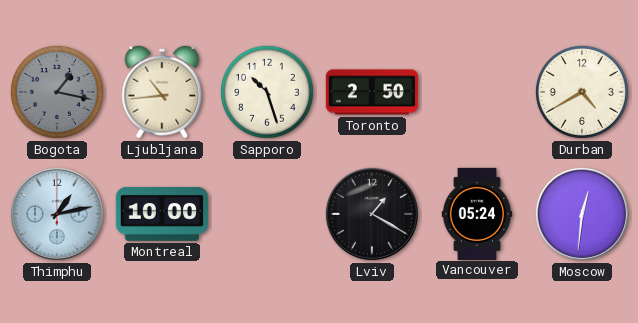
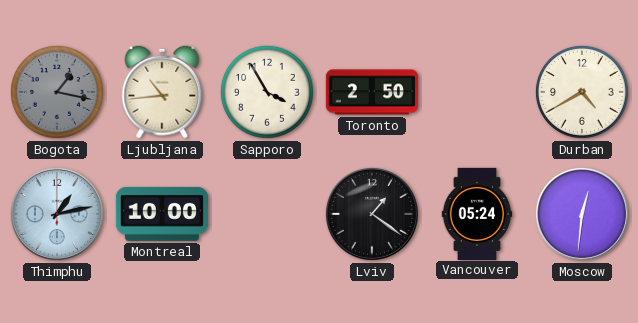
Sapporo: 10:27 -> 3:55 (267, 92)
Lviv: 1:20 -> 1:21 (372, 214)
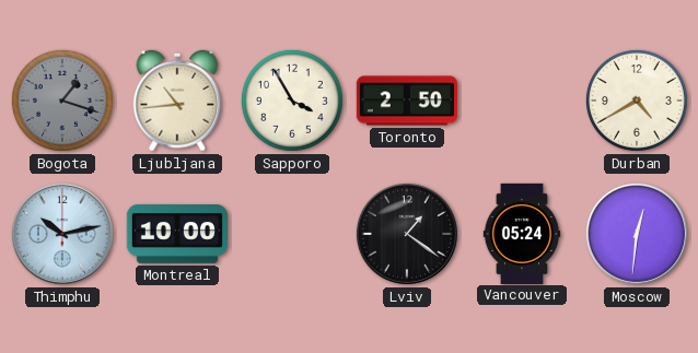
Bogota: 1:17 -> 1:18 (62, 101)
Thimphu: 1:13 -> 10:13 (62, 234)
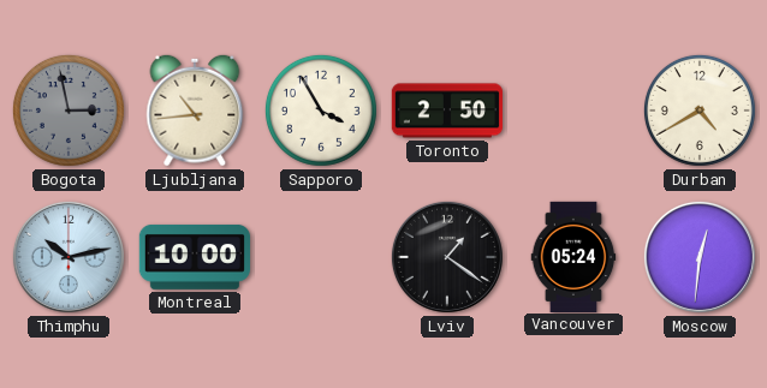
Bogota: 1:18 -> 2:58 (69, 111)
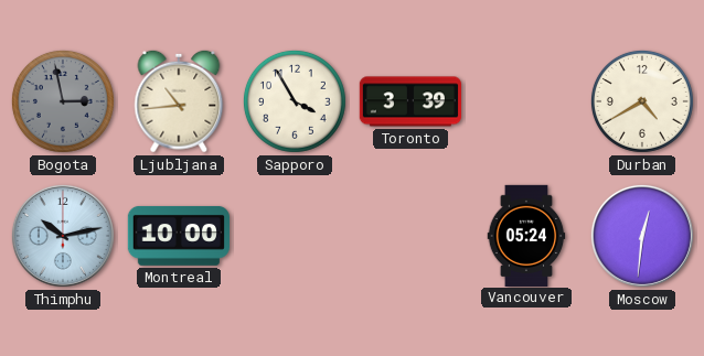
Toronto: 2:50 -> 3:39 (409, 101)
Lviv: 1:21 -> none (447, 257)
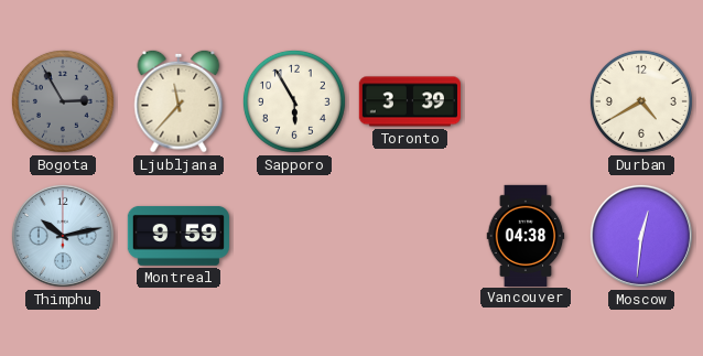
Bogota: 2:58 -> 2:55 (63, 101)
Ljubljana: 10:44 -> 11:37 (179, 101)
Sapporo: 3:55 -> 5:55 (294, 101)
Montreal: 10:00 -> 9:59 (179, 236)
Vancouver: 05:24 -> 04:38 (526, 235)
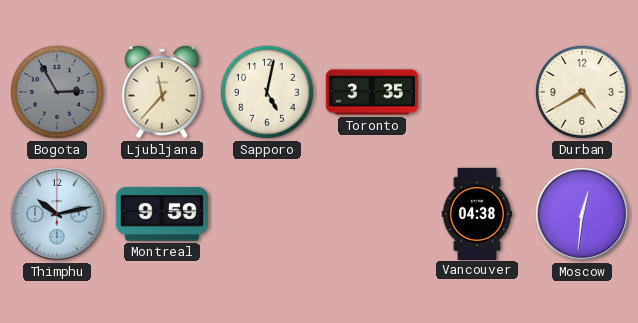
Sapporo: 5:55 -> 5:02 (267, 92)
Toronto: 3:39 -> 3:35 (371, 92)
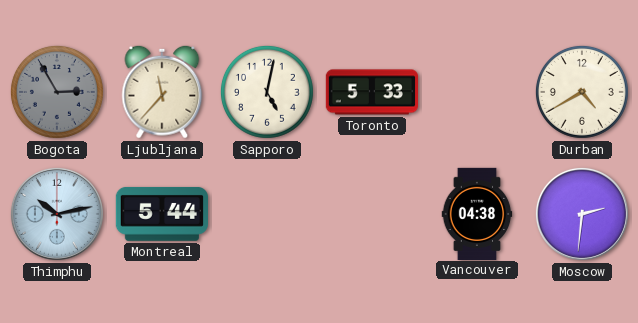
Toronto: 3:35 -> 5:33 (371, 92)
Montreal: 9:59 -> 5:44 (162, 214)
Moscow: 12:31 -> 2:31 (582, 214)
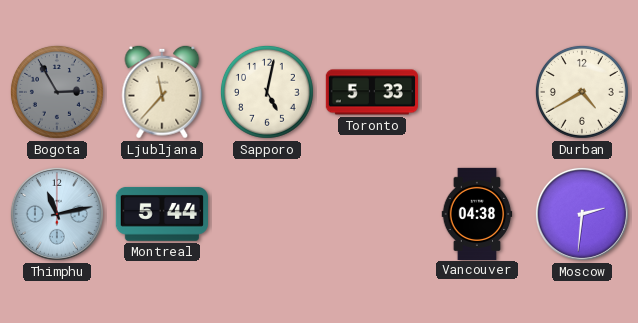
Thimphu: 10:13 -> 11:13 (57, 214)
